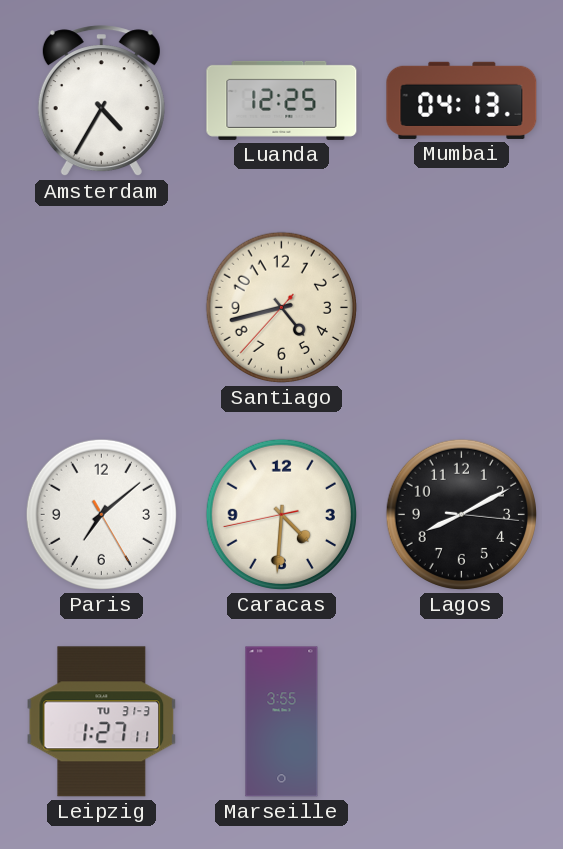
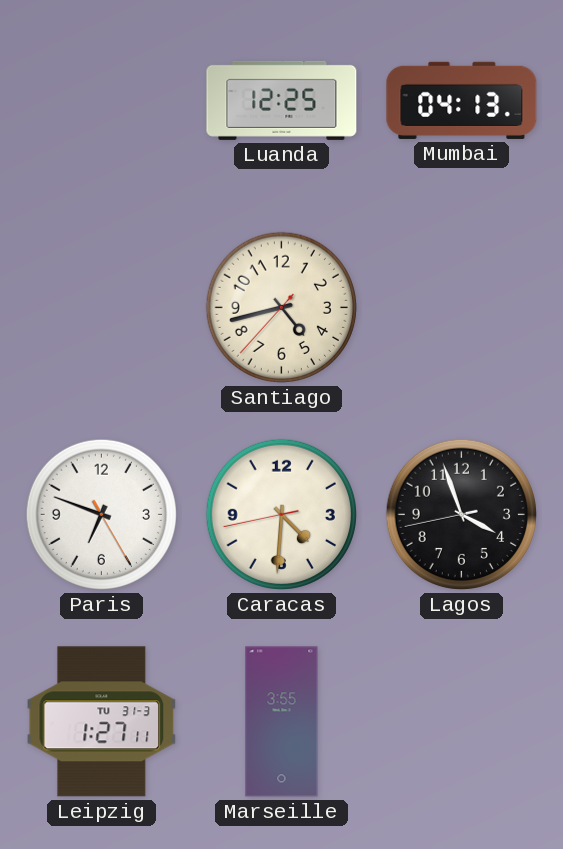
Amsterdam: 4:35 -> none (101, 101)
Paris: 7:08 -> 6:48 (101, 514)
Lagos: 8:10 -> 3:56 (461, 514)
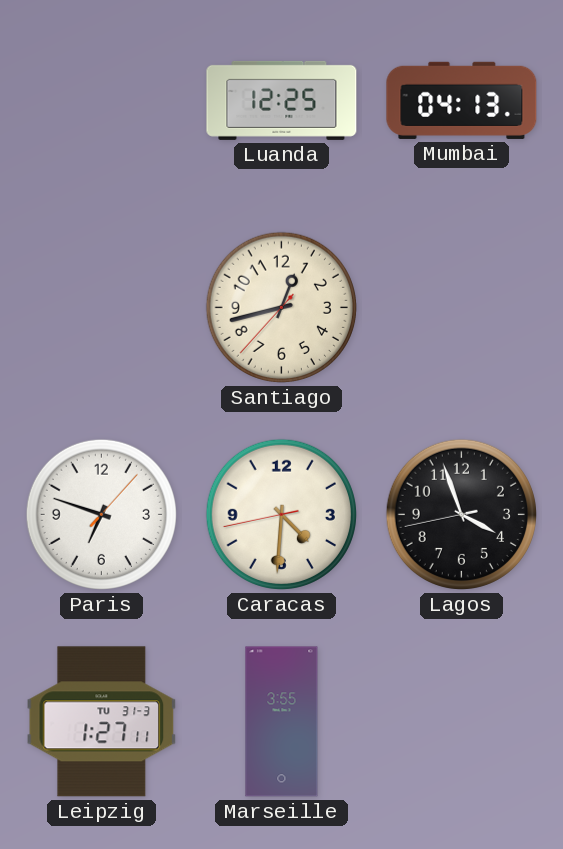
Santiago: 4:42 -> 12:42 (281, 307)
Paris: 6:48:25 -> 6:48:07 (101, 514)
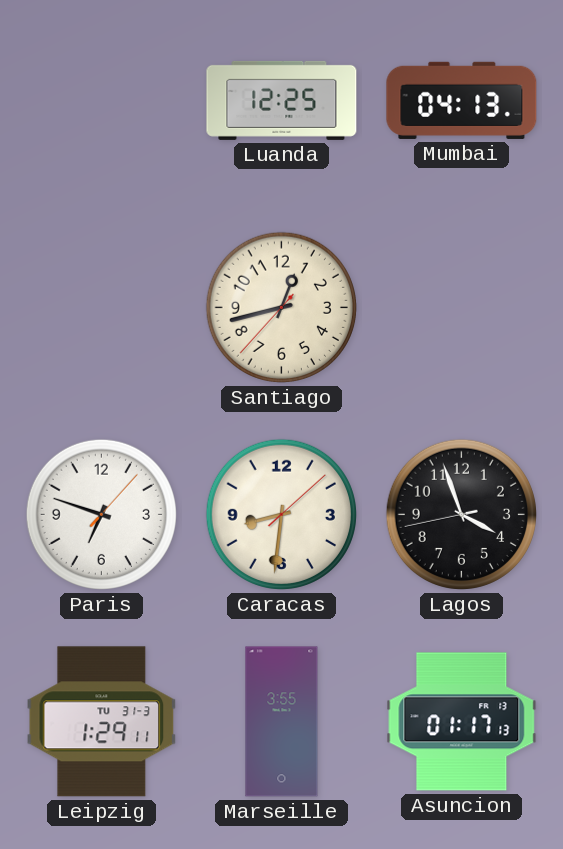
Caracas: 4:30 -> 8:31 (281, 514)
Leipzig: 1:27 -> 1:29 (102, 722)
Asuncion: none -> 01:17 (462, 722)
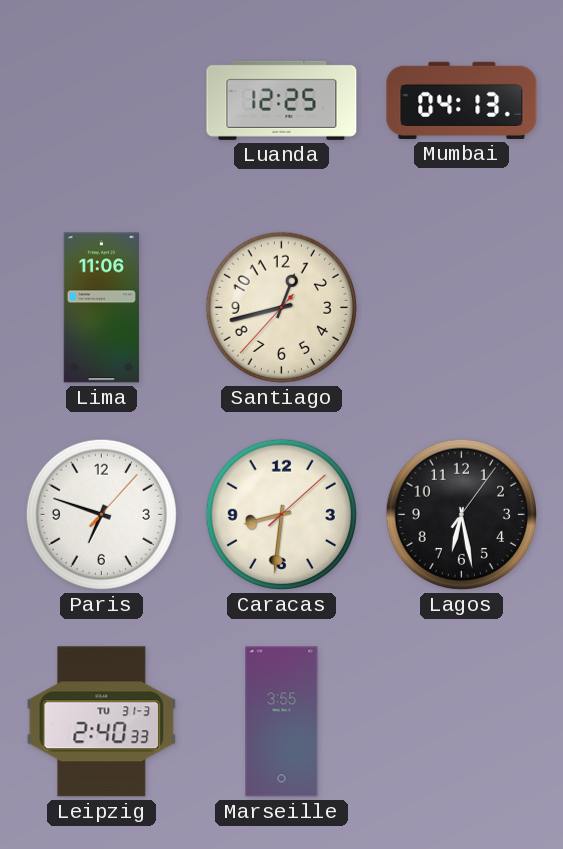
Lima: none -> 11:06 (101, 308)
Lagos: 3:56 -> 6:28 (461, 514)
Leipzig: 1:29 -> 2:40 (102, 722)
Asuncion: 01:17 -> none (462, 722)
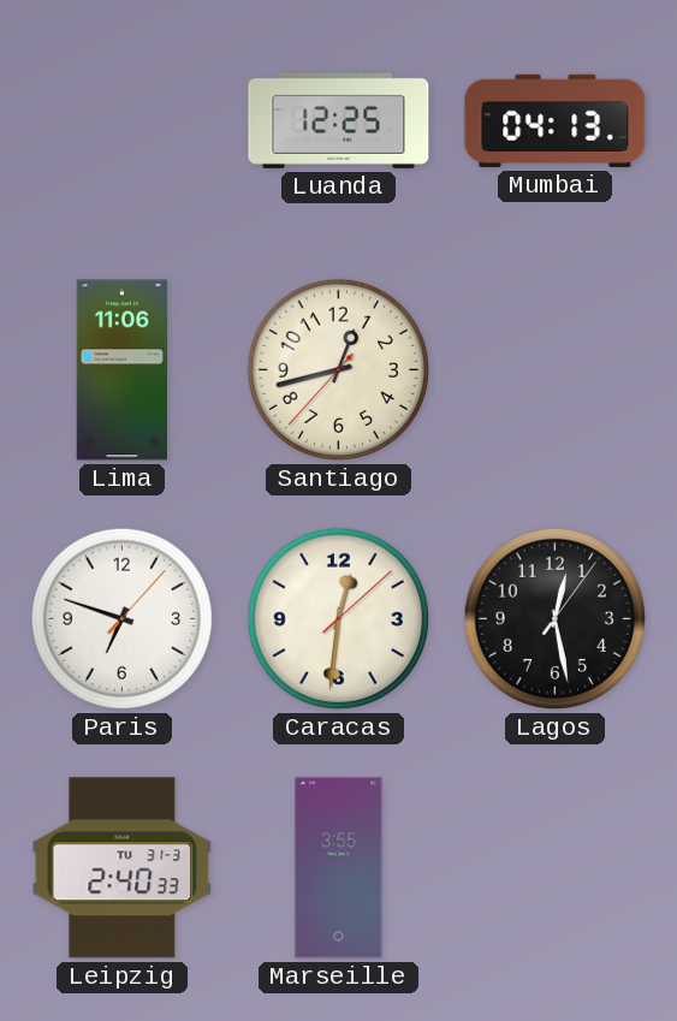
Caracas: 8:31 -> 12:31 (338, 618)
Lagos: 6:28 -> 12:28 (554, 618)
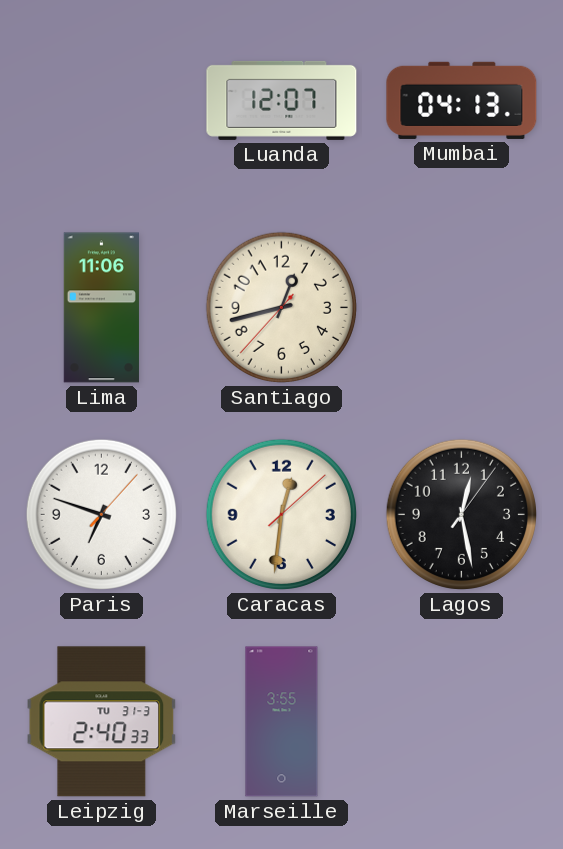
Luanda: 12:25 -> 12:07 (282, 100)
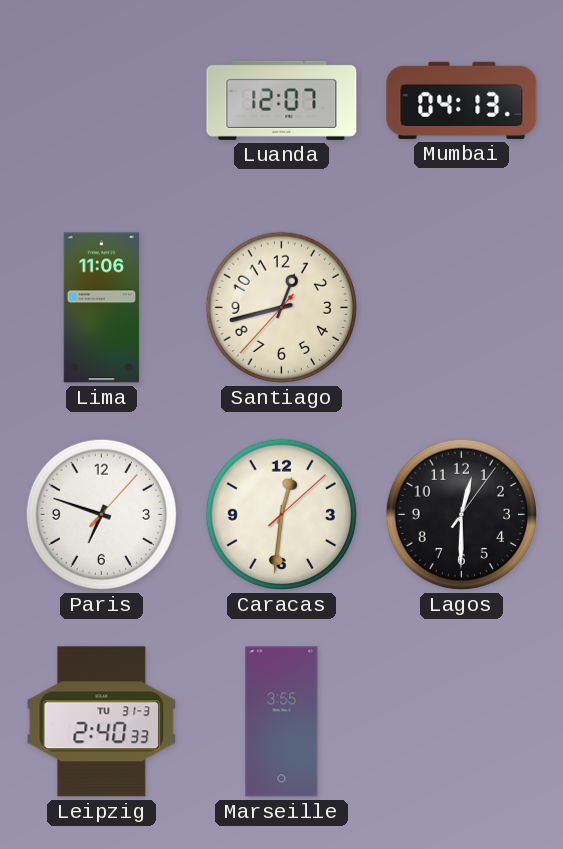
Lagos: 12:28 -> 12:30 (461, 514)
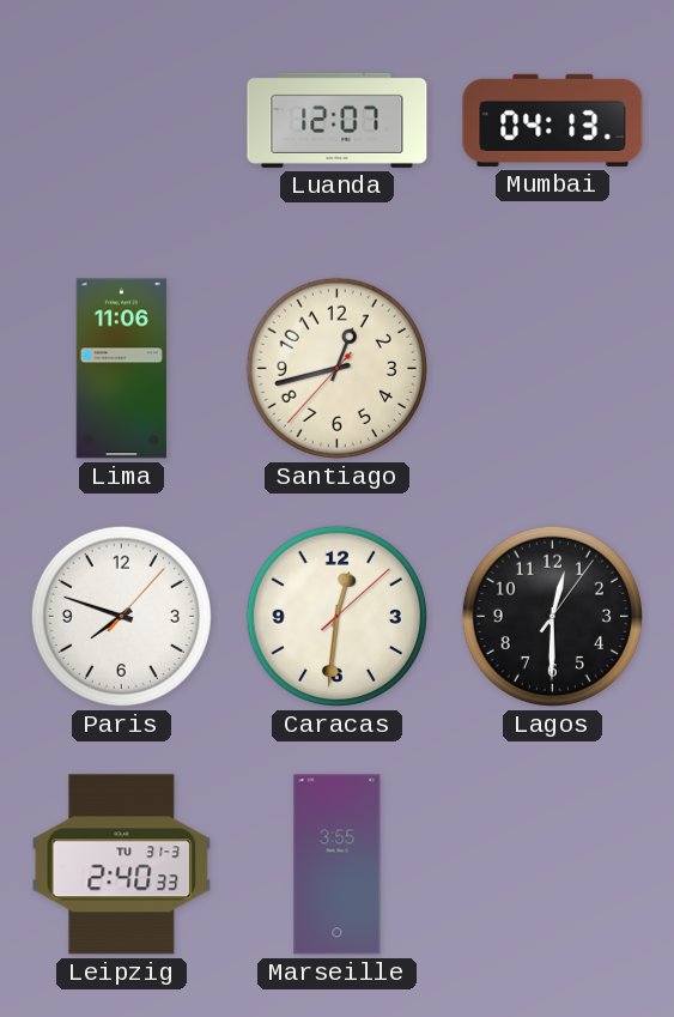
Paris: 6:48 -> 7:48 (121, 616)
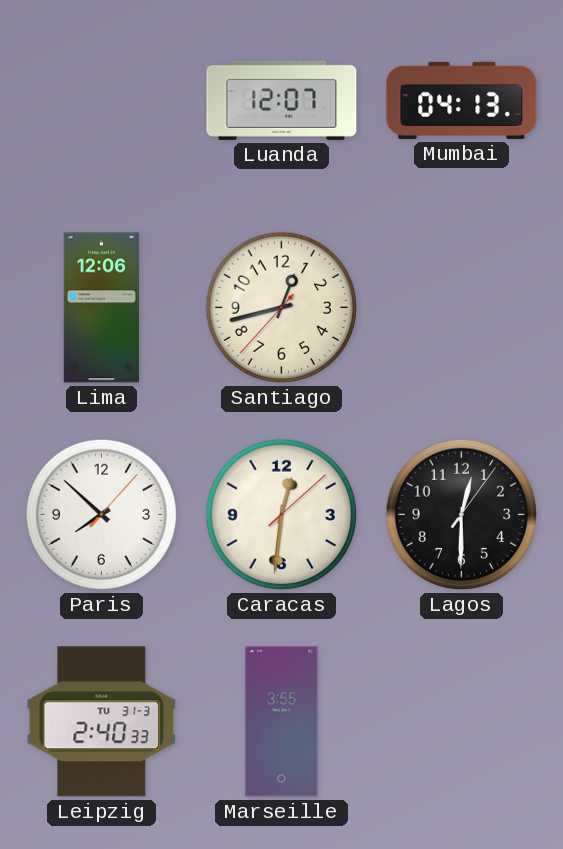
Lima: 11:06 -> 12:06 (101, 308)
Paris: 7:48 -> 7:52 (101, 514)
